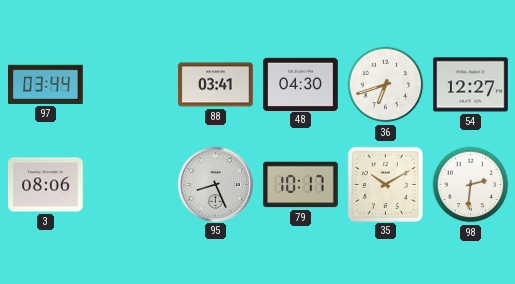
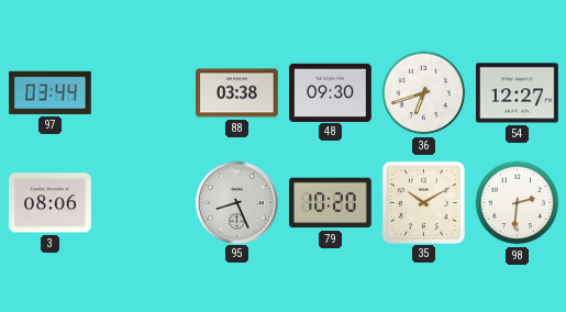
88: 03:41 -> 03:38 (237, 93)
48: 04:30 -> 09:30 (331, 92)
79: 10:17 -> 10:20 (331, 203)
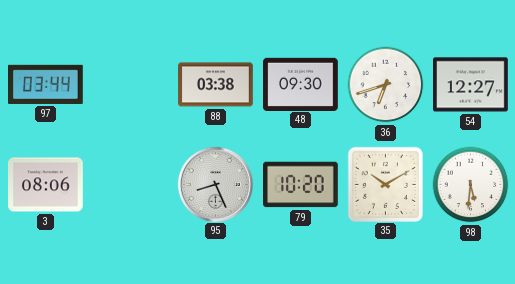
98: 2:31 -> 5:31 (471, 185)
